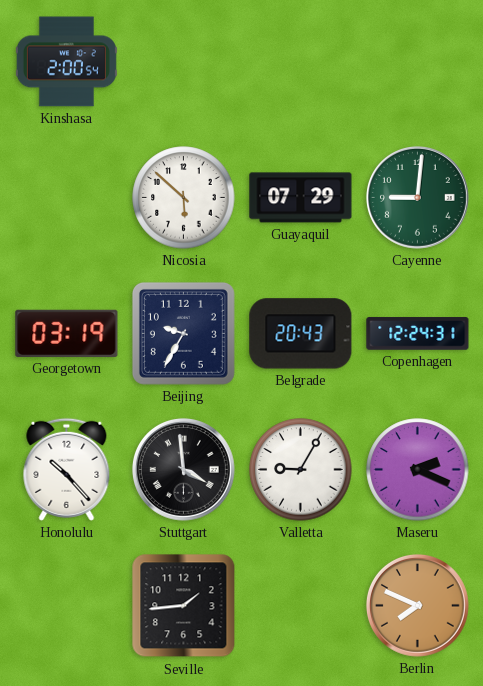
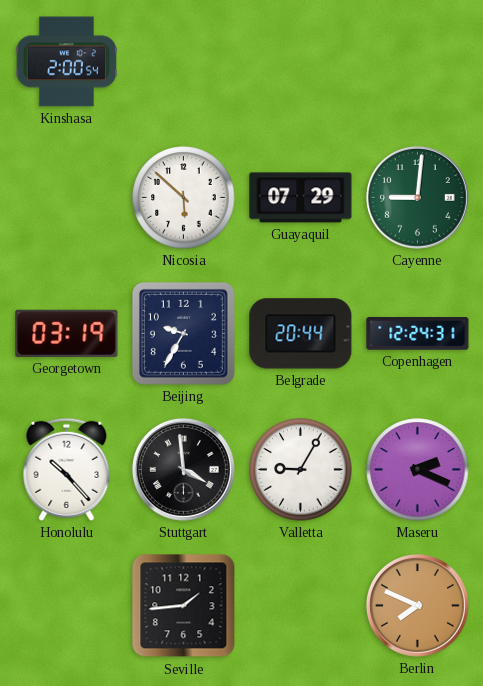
Belgrade: 20:43 -> 20:44 (301, 334)
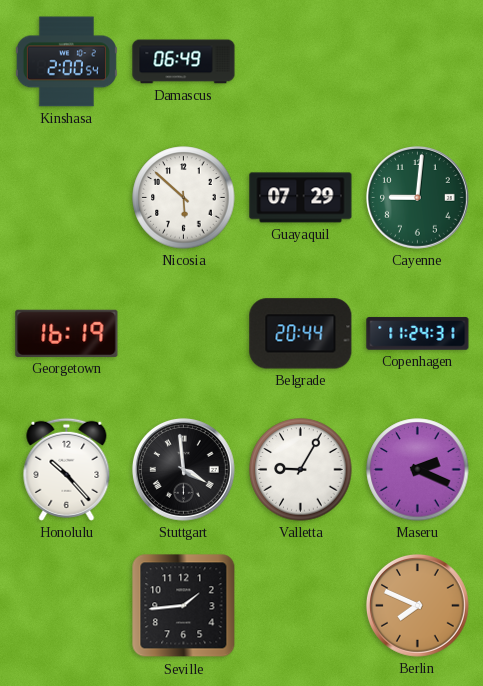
Damascus: none -> 06:49 (184, 62)
Georgetown: 03:19 -> 16:19 (67, 333)
Beijing: 9:35 -> none (183, 333)
Copenhagen: 12:24 -> 11:24 (418, 334)
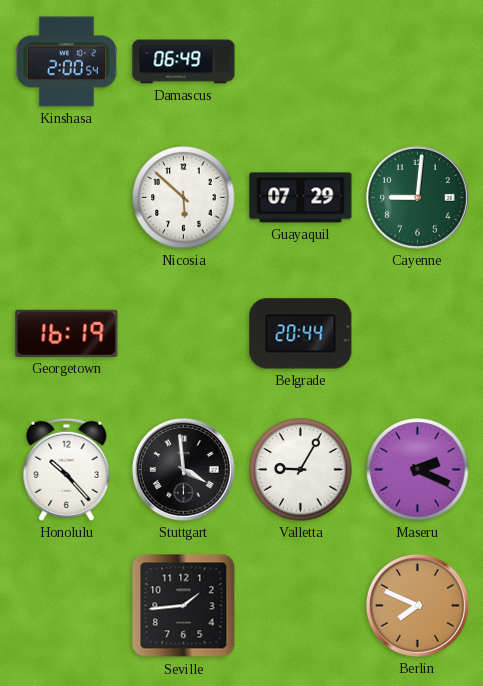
Copenhagen: 11:24 -> none (418, 334)
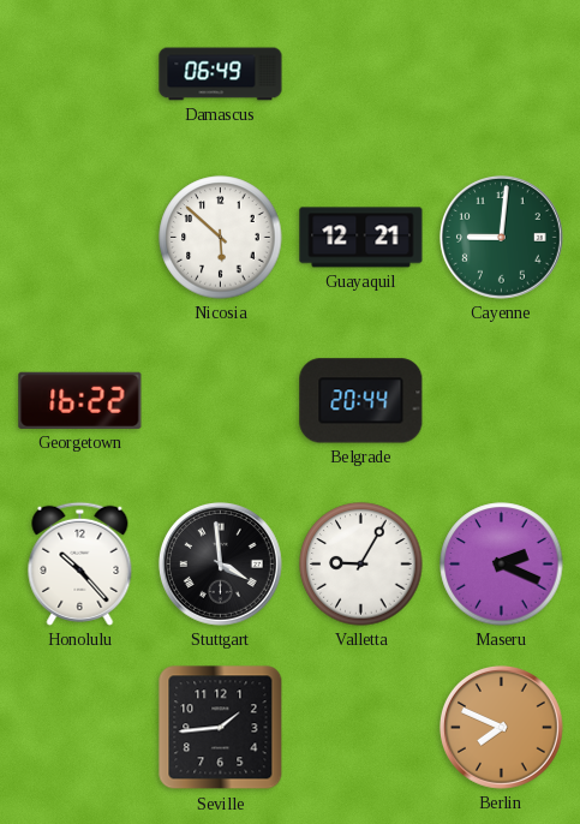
Kinshasa: 2:00 -> none (66, 62)
Guayaquil: 07:29 -> 12:21 (361, 238)
Georgetown: 16:19 -> 16:22 (80, 400)
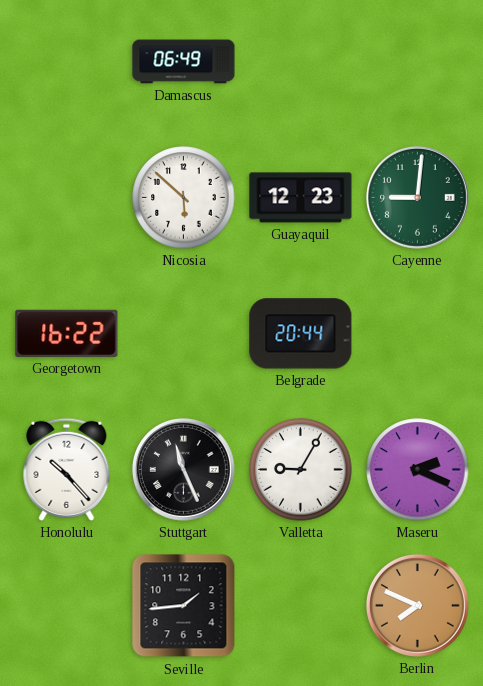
Guayaquil: 12:21 -> 12:23 (301, 198)
Stuttgart: 3:59 -> 11:26 (183, 469)
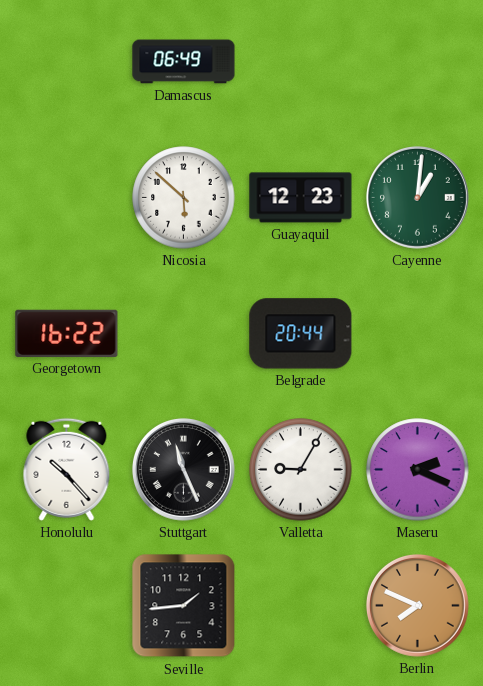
Cayenne: 9:01 -> 1:01 (417, 197)
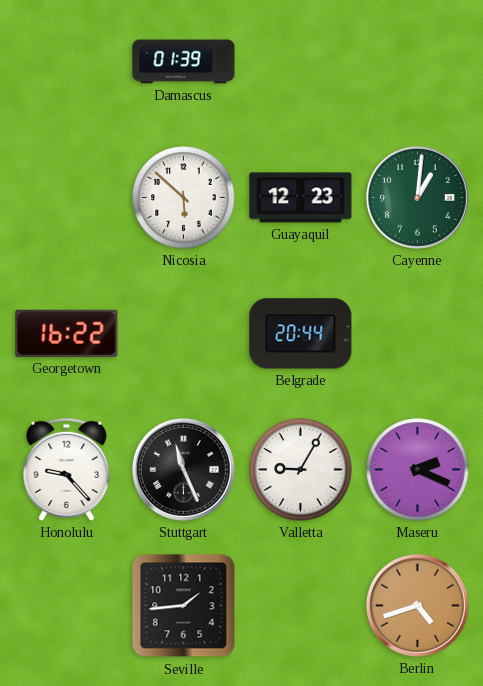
Damascus: 06:49 -> 01:39 (184, 62)
Honolulu: 10:23 -> 9:23 (67, 469)
Berlin: 7:49 -> 4:42 (417, 605)
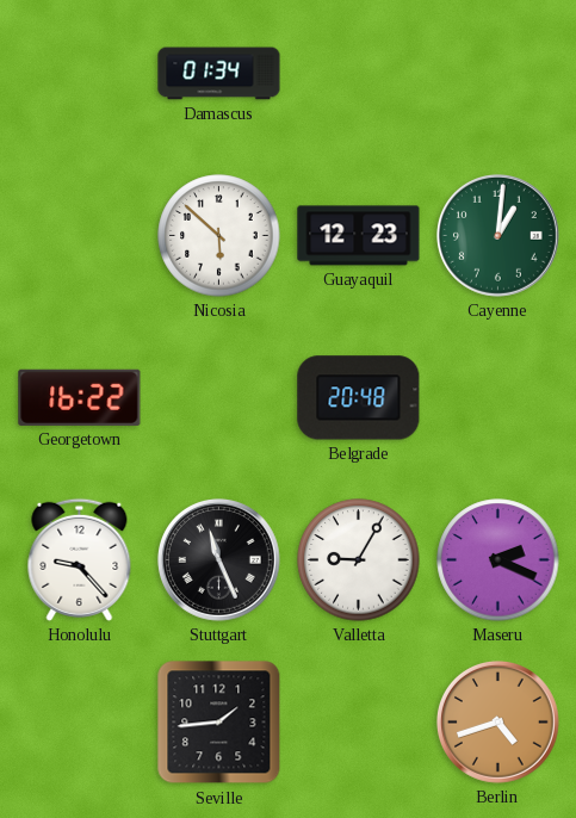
Damascus: 01:39 -> 01:34 (219, 74)
Belgrade: 20:44 -> 20:48 (359, 398)
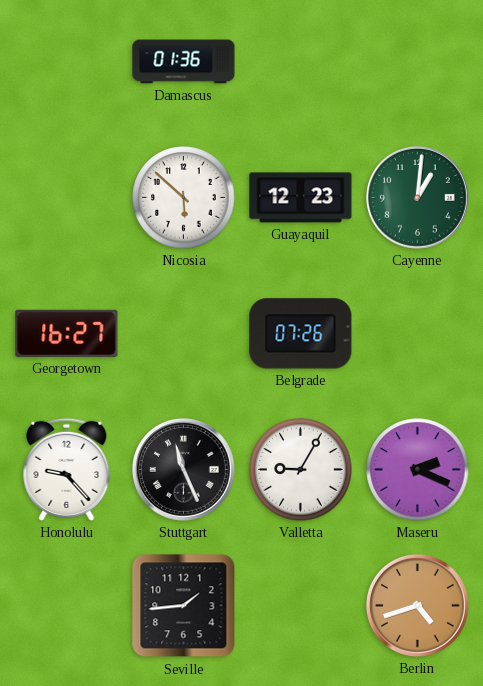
Damascus: 01:34 -> 01:36 (184, 62)
Georgetown: 16:22 -> 16:27 (67, 333)
Belgrade: 20:48 -> 07:26 (301, 334)
